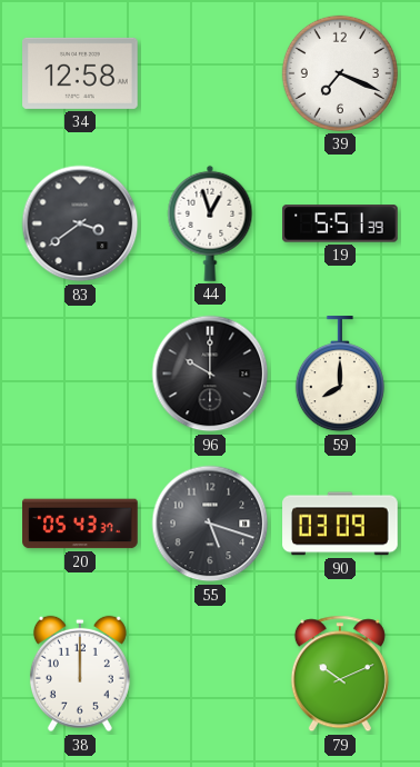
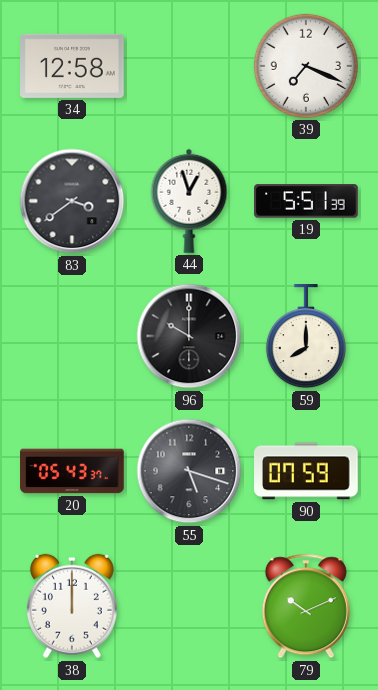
90: 03:09 -> 07:59 (306, 471)
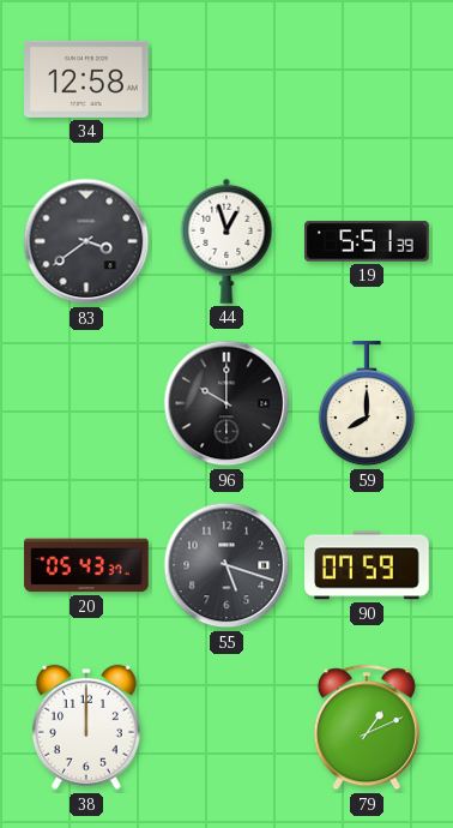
39: 7:19 -> none (306, 66)
79: 10:11 -> 1:11 (367, 727)
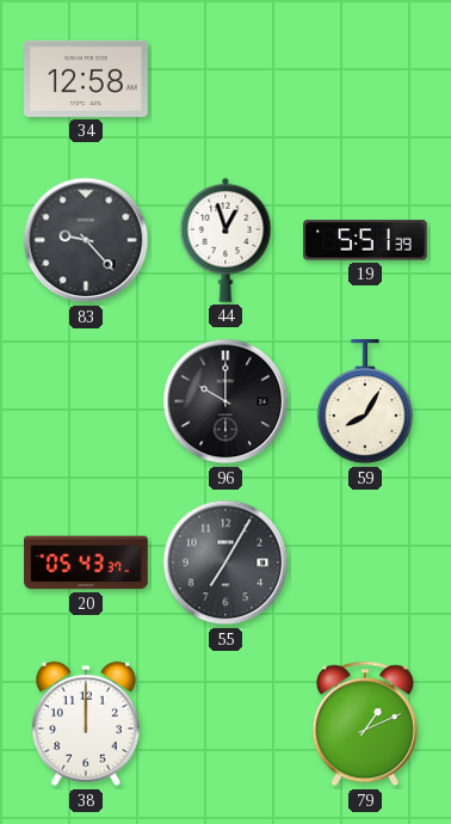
83: 3:39 -> 9:23 (86, 240)
59: 8:00 -> 8:05 (365, 402)
55: 5:18 -> 7:05 (225, 562)
90: 07:59 -> none (367, 565)
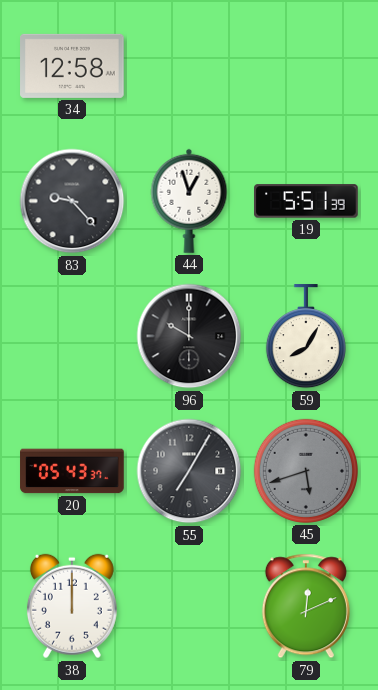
45: none -> 5:42 (306, 471)
79: 1:11 -> 12:11 (306, 606)
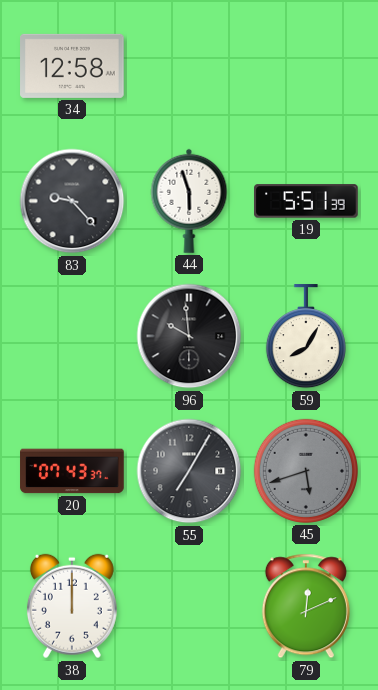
44: 12:57 -> 5:57 (189, 201)
96: 10:00 -> 9:59 (189, 336)
20: 05:43 -> 07:43 (72, 471)
